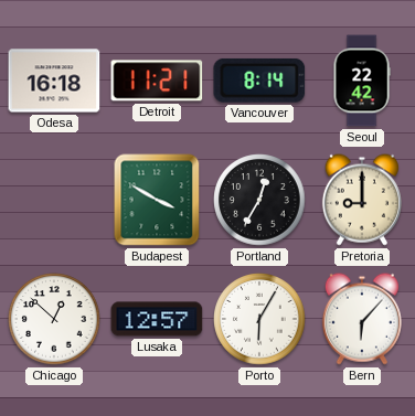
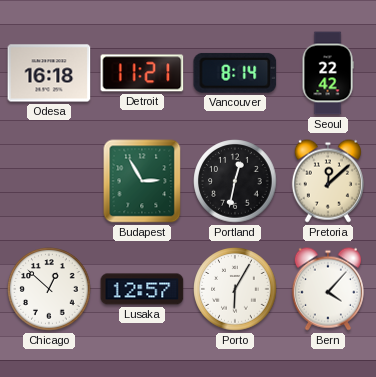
Budapest: 3:50 -> 2:55 (142, 181)
Portland: 12:35 -> 12:32 (235, 181)
Pretoria: 9:00 -> 12:08 (328, 181)
Bern: 6:07 -> 4:07 (328, 289)
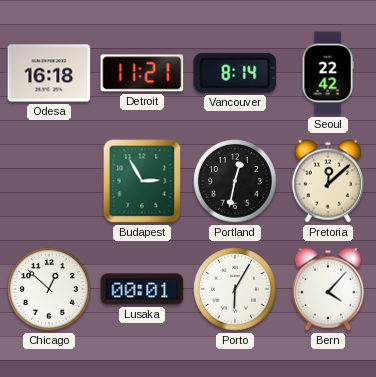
Lusaka: 12:57 -> 00:01 (142, 289)
